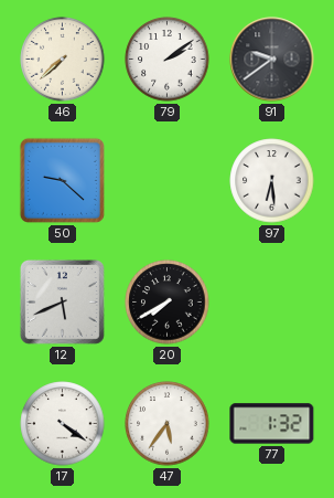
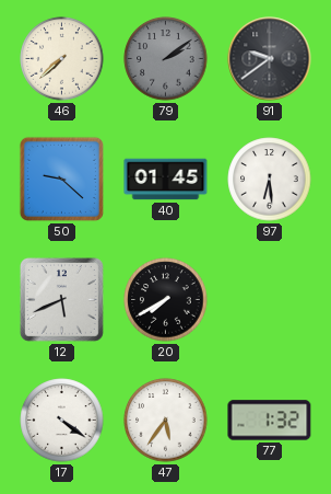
79 dial: white -> grey (166, 59)
40: none -> 01:45 (166, 180)
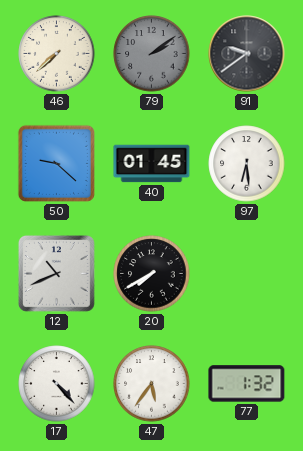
12: 5:41 -> 10:41 (56, 273)
17: 4:21 -> 4:23 (57, 384)
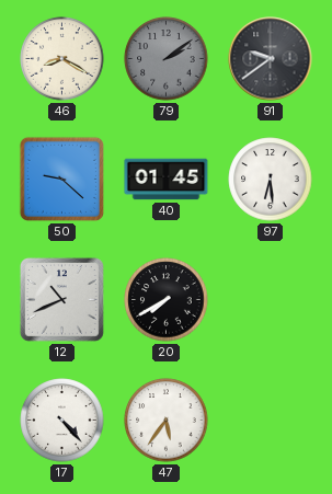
46: 7:38 -> 8:20 (62, 59)
77: 1:32 -> none (247, 384)
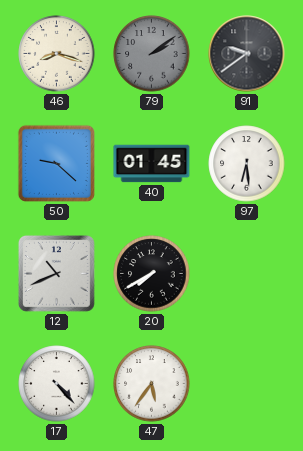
46: 8:20 -> 8:18 (57, 54)
